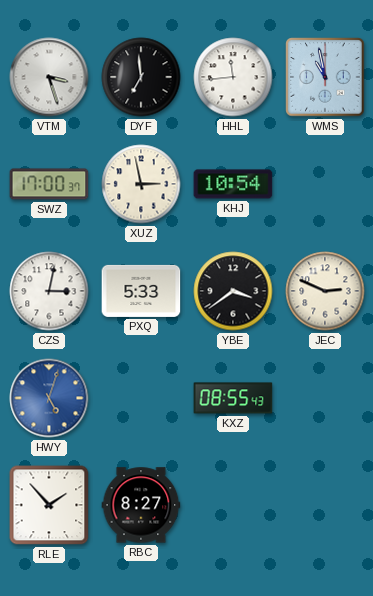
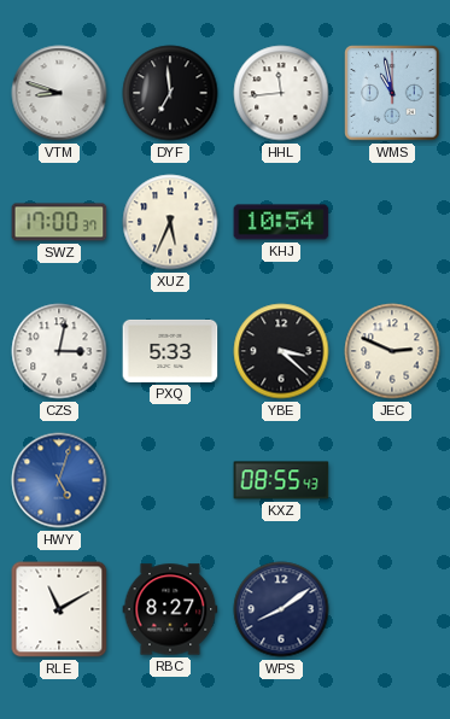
VTM: 3:27 -> 8:48 (59, 93)
XUZ: 2:58 -> 5:34 (170, 222)
YBE: 3:39 -> 3:22 (281, 351)
RLE: 1:53 -> 11:10 (59, 609)
WPS: none -> 8:09 (281, 609)
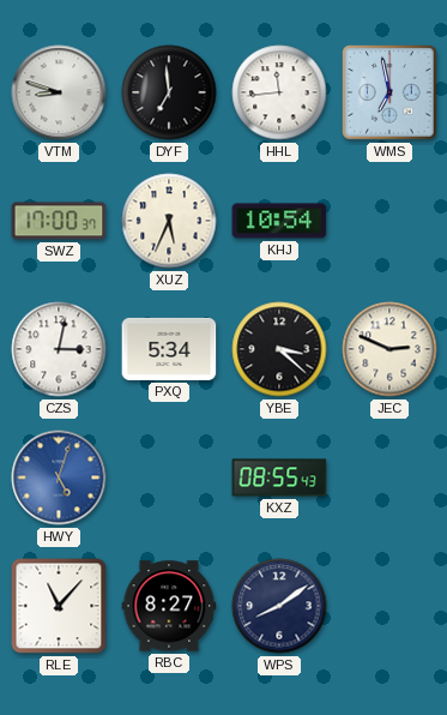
WMS: 10:58 -> 6:58 (389, 92)
PXQ: 5:33 -> 5:34 (169, 349)
RLE: 11:10 -> 11:07 (59, 606)
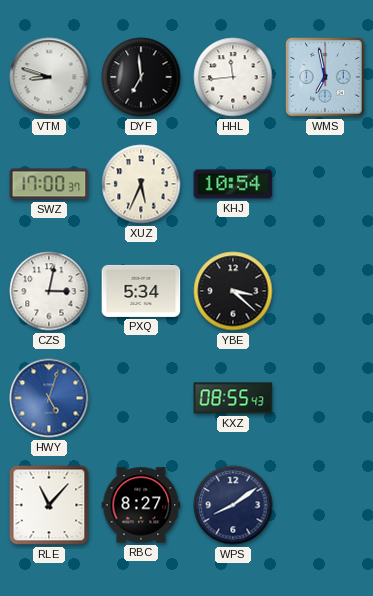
JEC: 2:49 -> none (389, 349)
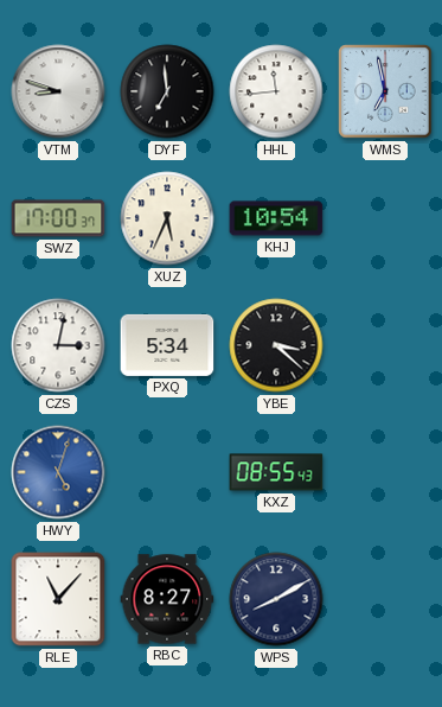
WPS: 8:09 -> 8:10 (276, 599)
